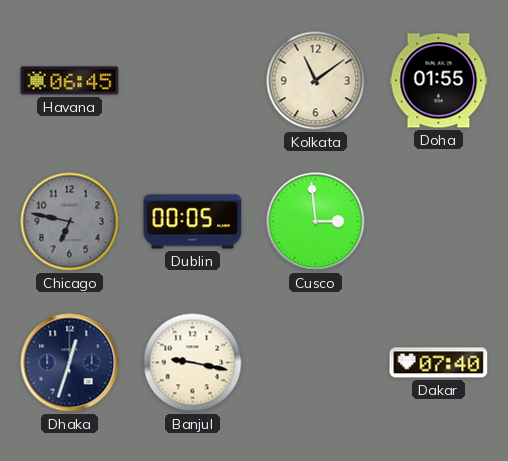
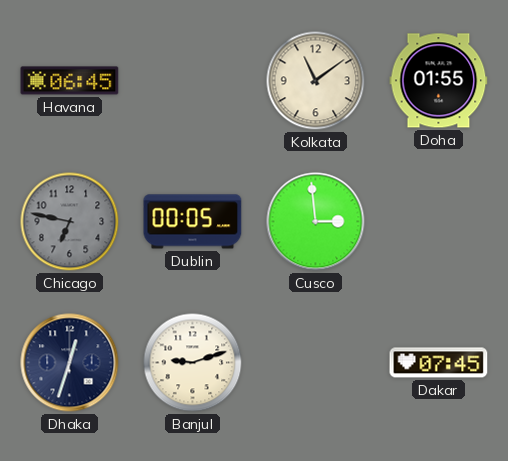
Banjul: 9:17 -> 9:12 (193, 363)
Dakar: 07:40 -> 07:45 (439, 363)
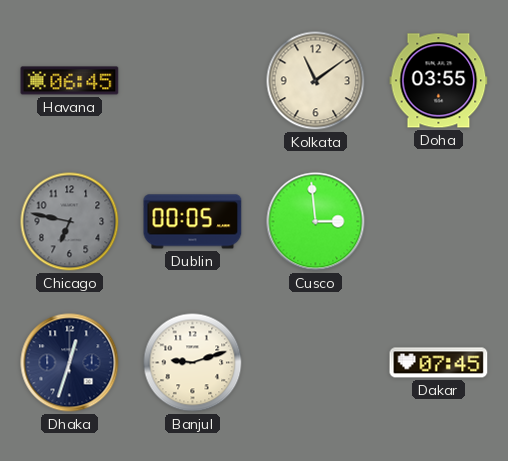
Doha: 01:55 -> 03:55 (439, 81)
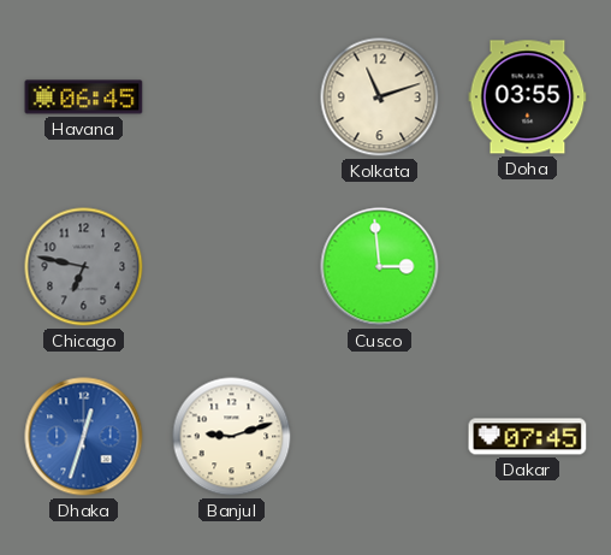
Kolkata: 11:09 -> 11:12 (380, 98)
Dublin: 00:05 -> none (193, 222)
Dhaka dial: navy -> blue (84, 437)
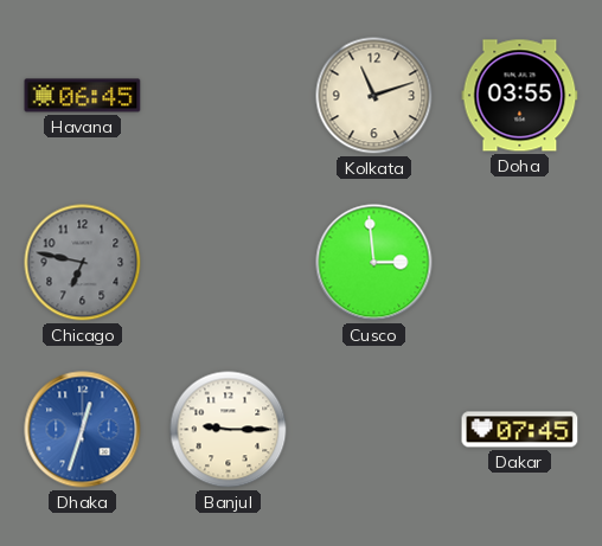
Banjul: 9:12 -> 9:15 (229, 430)
